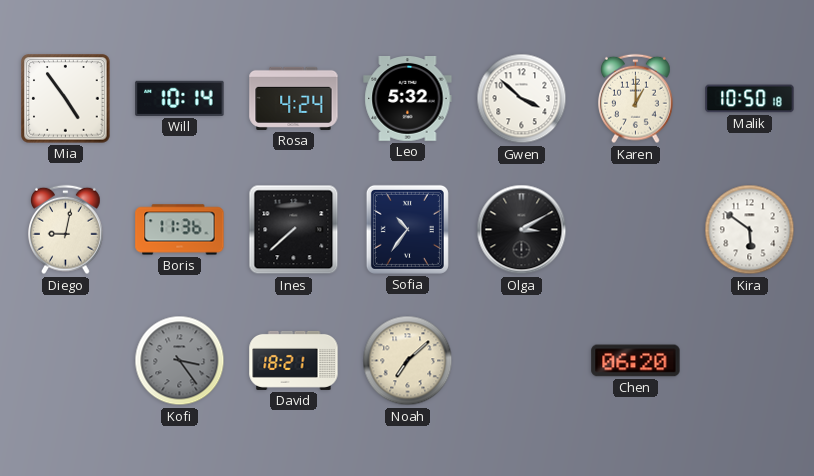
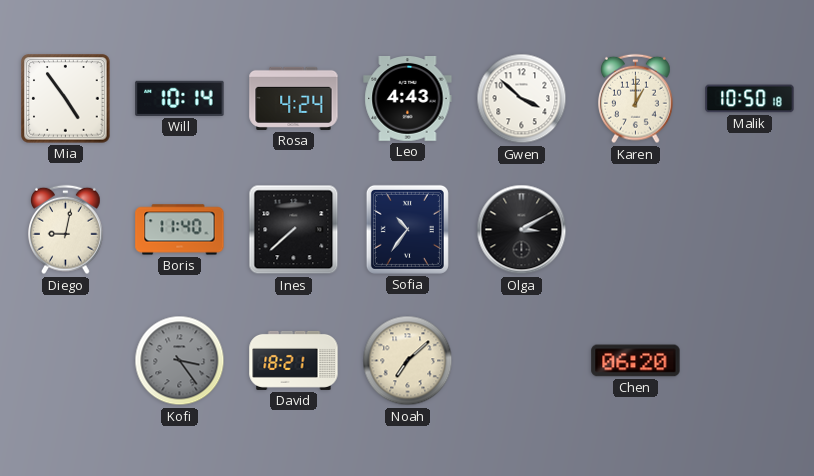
Leo: 5:32 -> 4:43 (408, 99)
Boris: 11:36 -> 11:40 (180, 230)
Kira: 5:51 -> none (750, 230)
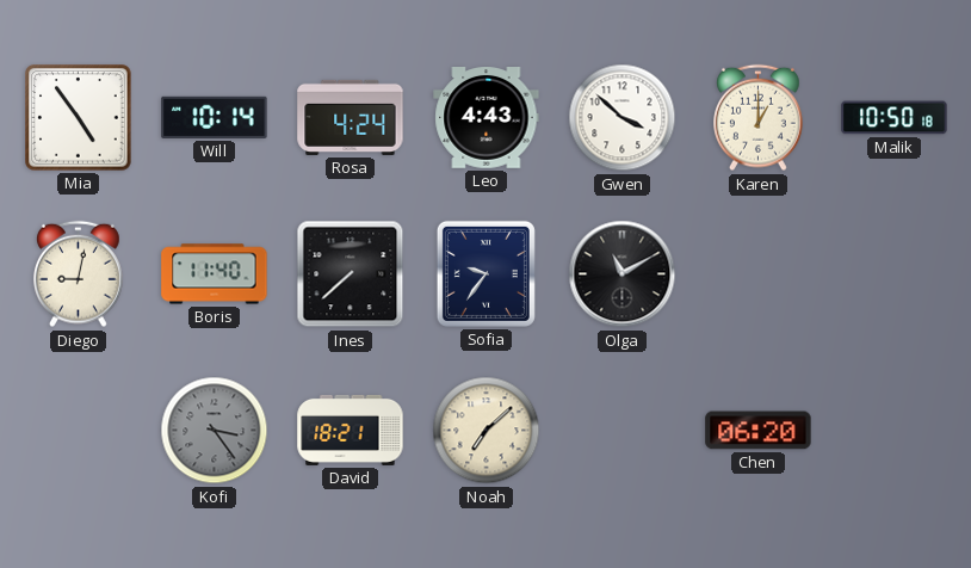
Sofia: 10:36 -> 9:36 (485, 273)
Olga: 3:10 -> 11:10 (623, 274)
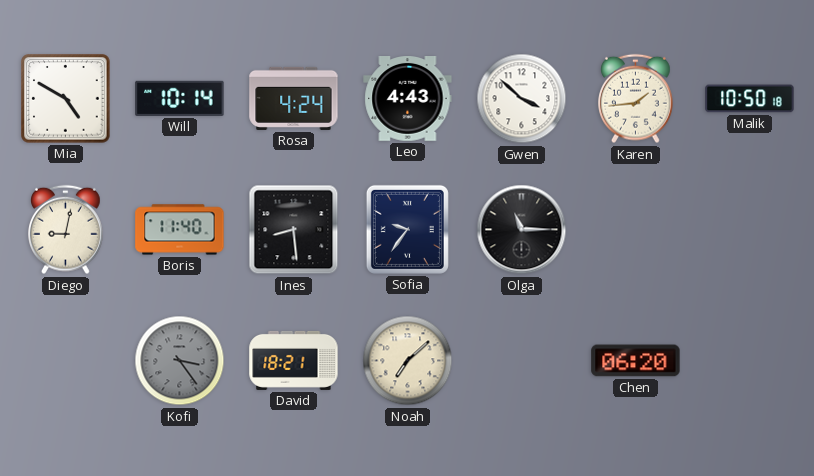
Mia: 4:54 -> 4:50 (66, 99)
Karen: 1:00 -> 1:44 (636, 99)
Ines: 7:38 -> 8:29 (294, 230)
Olga: 11:10 -> 11:15 (522, 230)
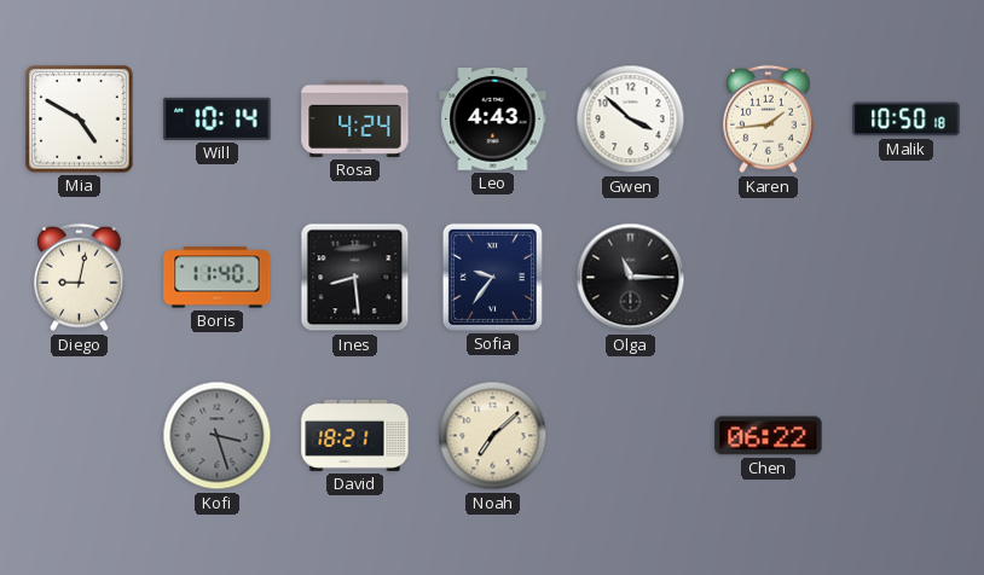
Kofi: 3:24 -> 3:27 (218, 436)
Chen: 06:20 -> 06:22 (769, 436)
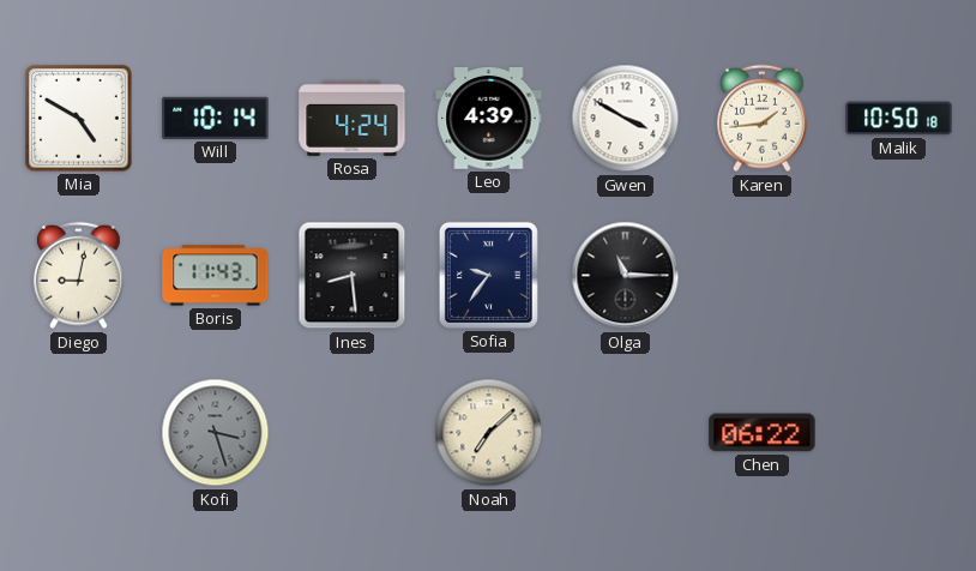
Leo: 4:43 -> 4:39 (489, 119)
Gwen: 3:52 -> 3:50 (626, 119)
Boris: 11:40 -> 11:43 (216, 276)
David: 18:21 -> none (355, 435)
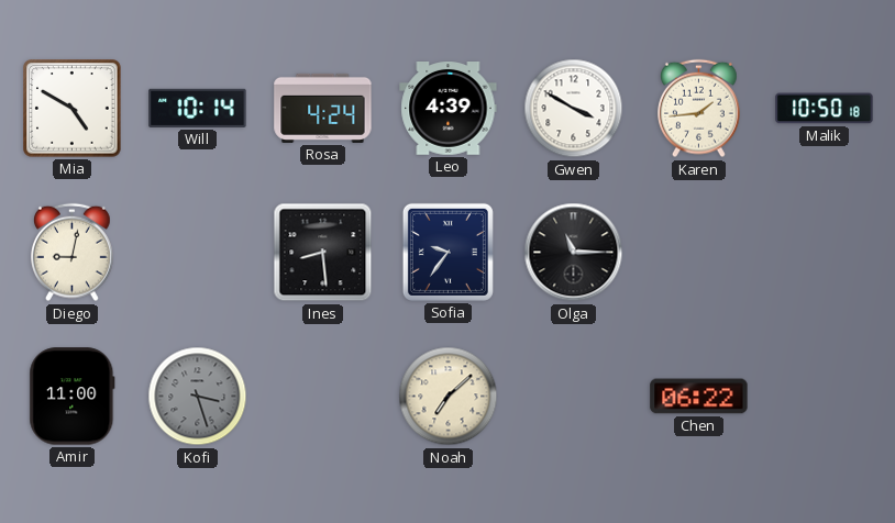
Boris: 11:43 -> none (216, 276)
Amir: none -> 11:00 (73, 397)
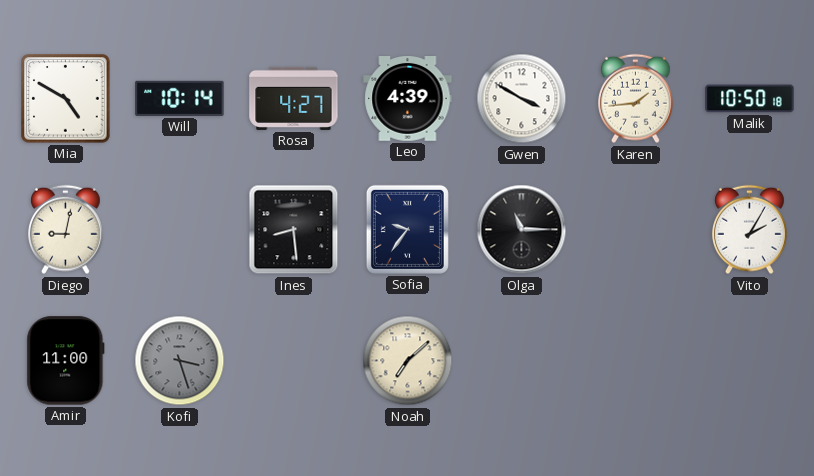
Rosa: 4:24 -> 4:27 (294, 98)
Vito: none -> 2:05 (750, 230)
Chen: 06:22 -> none (699, 397)
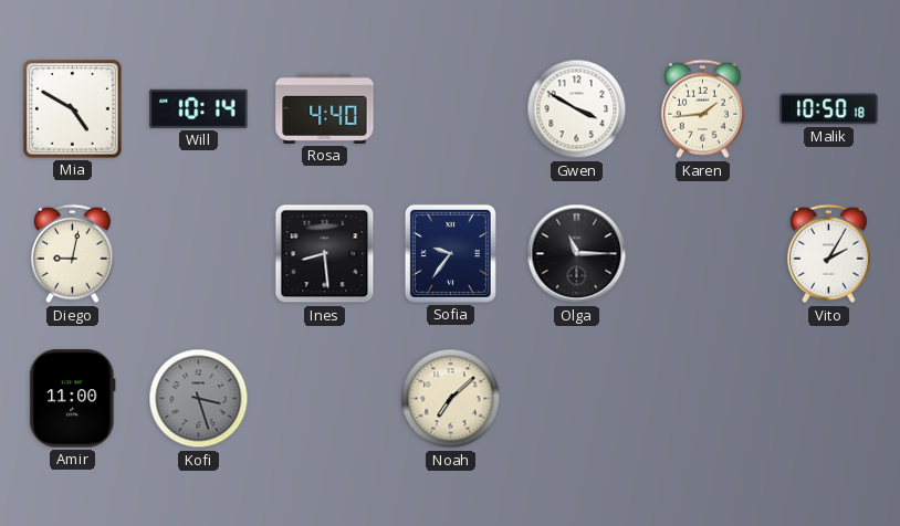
Rosa: 4:27 -> 4:40 (325, 108)
Leo: 4:39 -> none (408, 99)
